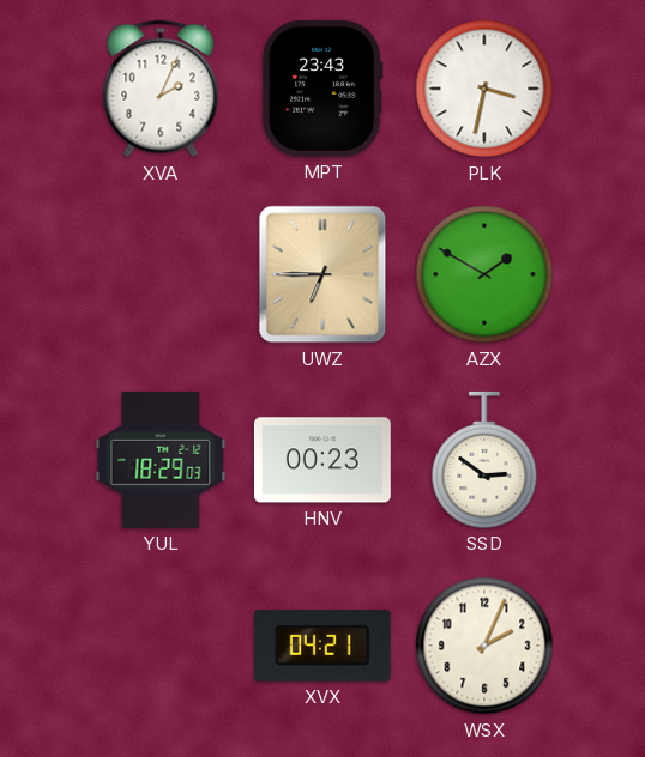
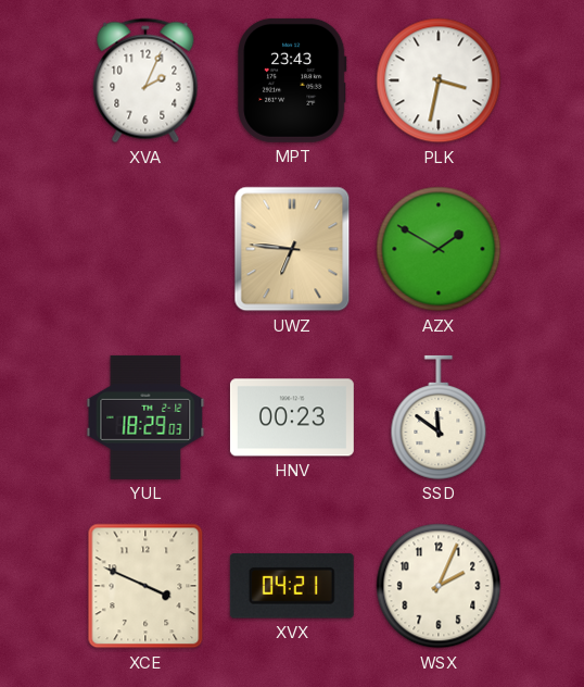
UWZ: 6:45 -> 6:46 (292, 249)
SSD: 2:51 -> 11:51 (439, 417)
XCE: none -> 3:49 (145, 586)
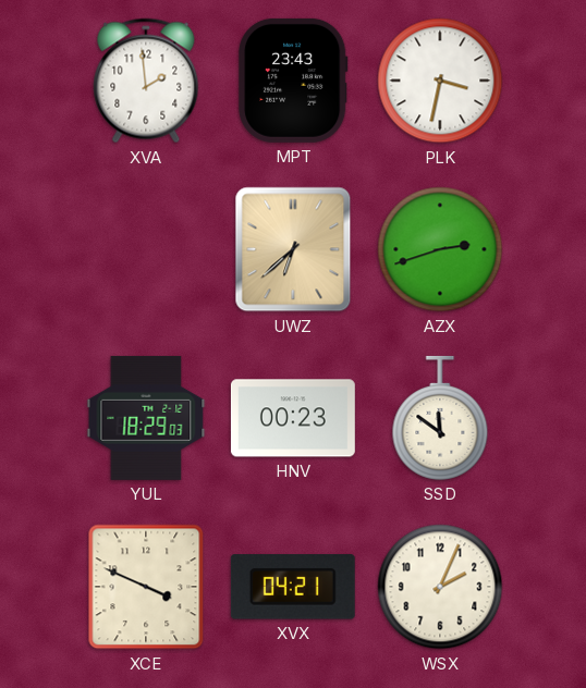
XVA: 2:04 -> 1:59 (146, 81)
UWZ: 6:46 -> 6:38 (293, 249)
AZX: 1:50 -> 2:42 (440, 249)
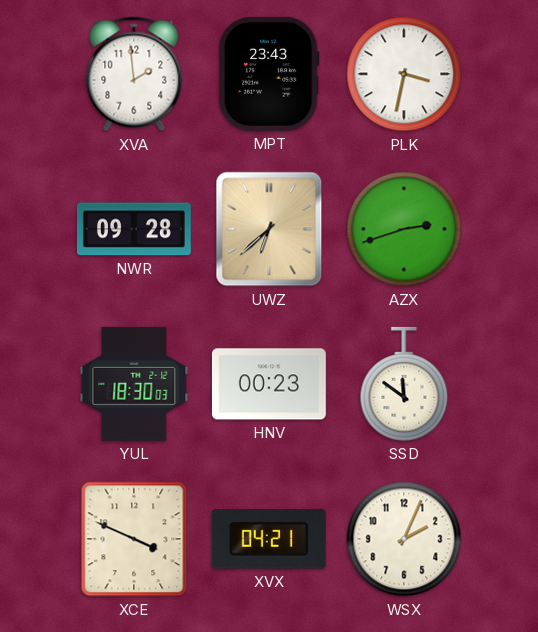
NWR: none -> 09:28 (134, 229)
YUL: 18:29 -> 18:30 (134, 384)
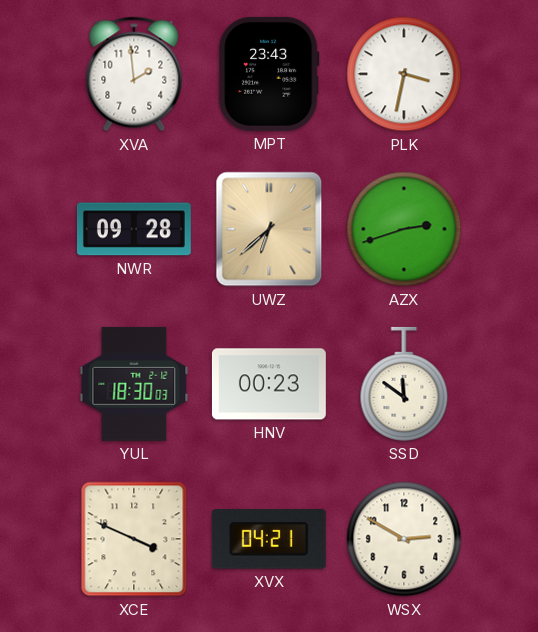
WSX: 2:04 -> 2:50 (404, 539)
